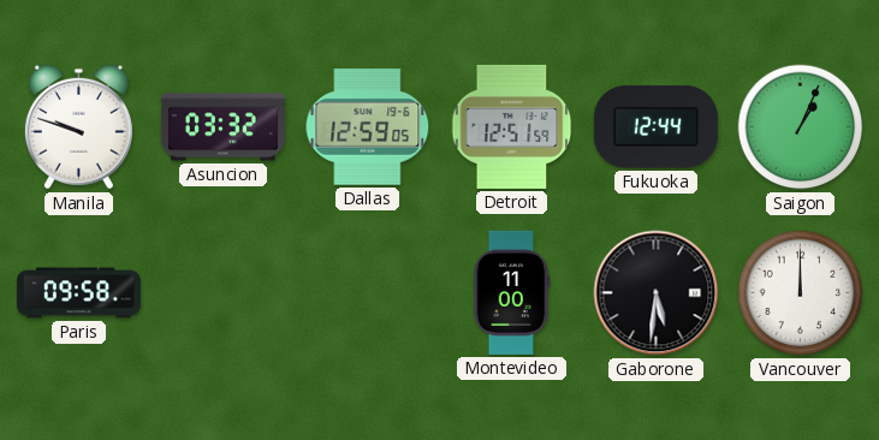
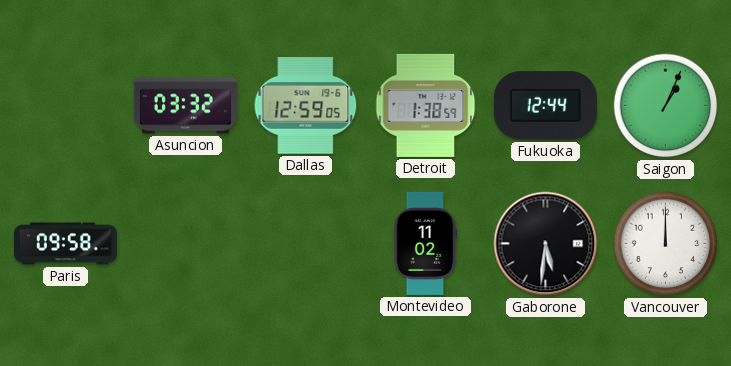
Manila: 9:48 -> none (78, 127)
Detroit: 12:51 -> 1:38 (426, 105)
Montevideo: 11:00 -> 11:02 (426, 243)
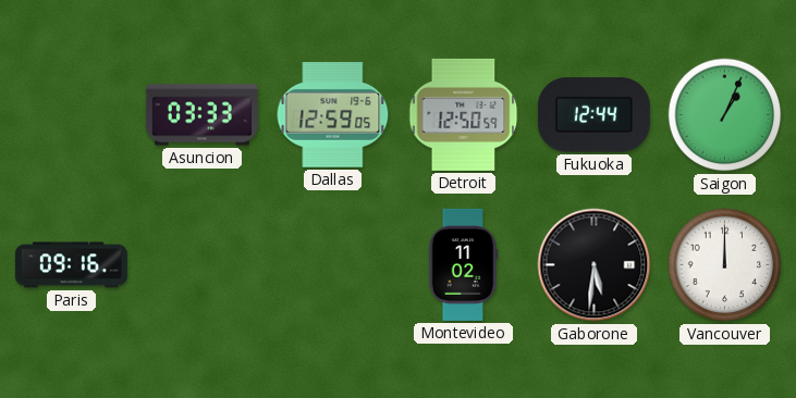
Asuncion: 03:32 -> 03:33 (201, 115)
Detroit: 1:38 -> 12:50 (464, 114)
Paris: 09:58 -> 09:16 (71, 265)
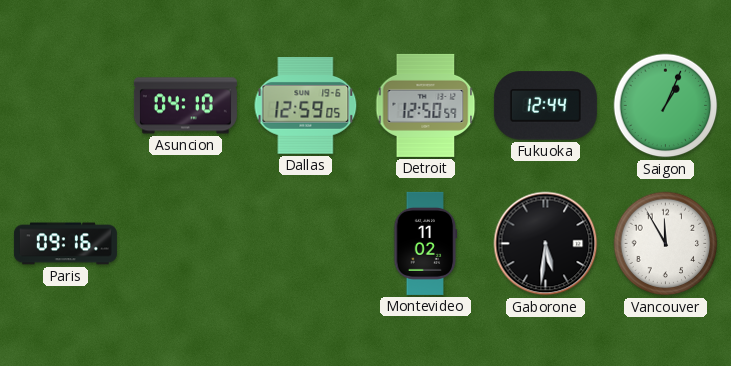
Asuncion: 03:33 -> 04:10 (185, 106)
Vancouver: 12:00 -> 11:55 (666, 244)
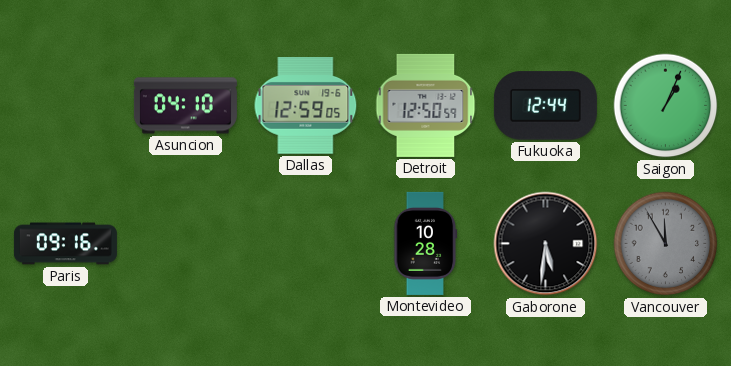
Montevideo: 11:02 -> 10:28 (426, 243)
Vancouver dial: white -> grey (666, 244)
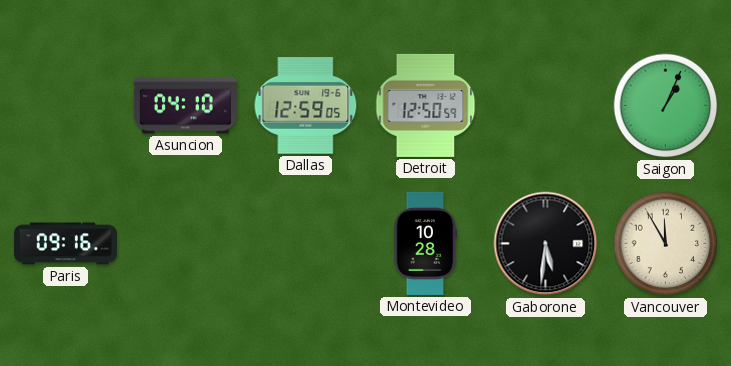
Fukuoka: 12:44 -> none (545, 106)
Vancouver dial: grey -> cream (666, 244)
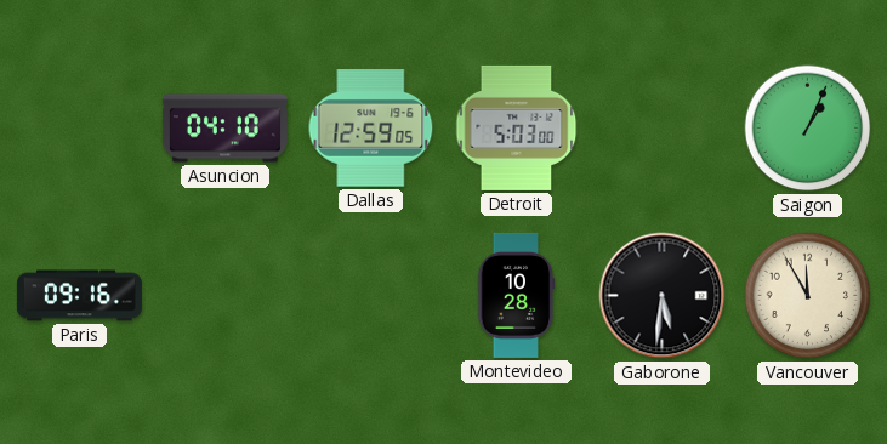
Detroit: 12:50 -> 5:03 (517, 127)
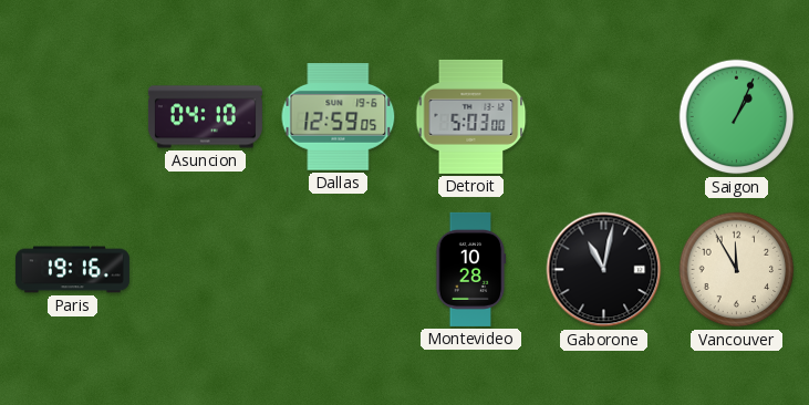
Paris: 09:16 -> 19:16 (72, 270)
Gaborone: 5:31 -> 11:02 (604, 270)
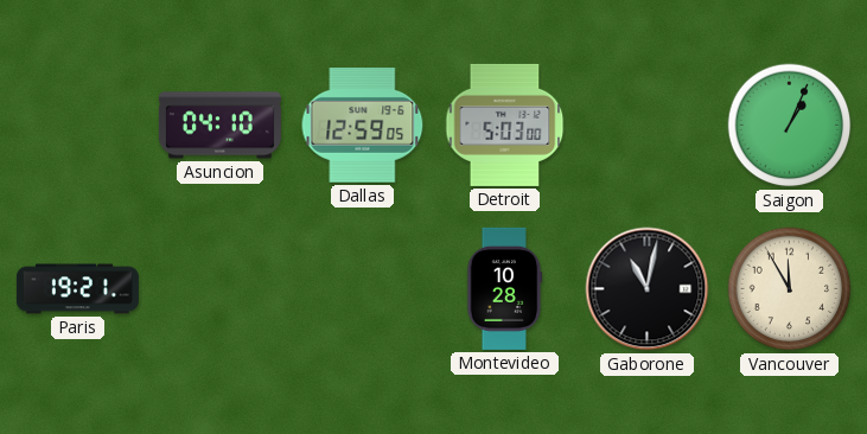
Paris: 19:16 -> 19:21 (77, 289)
